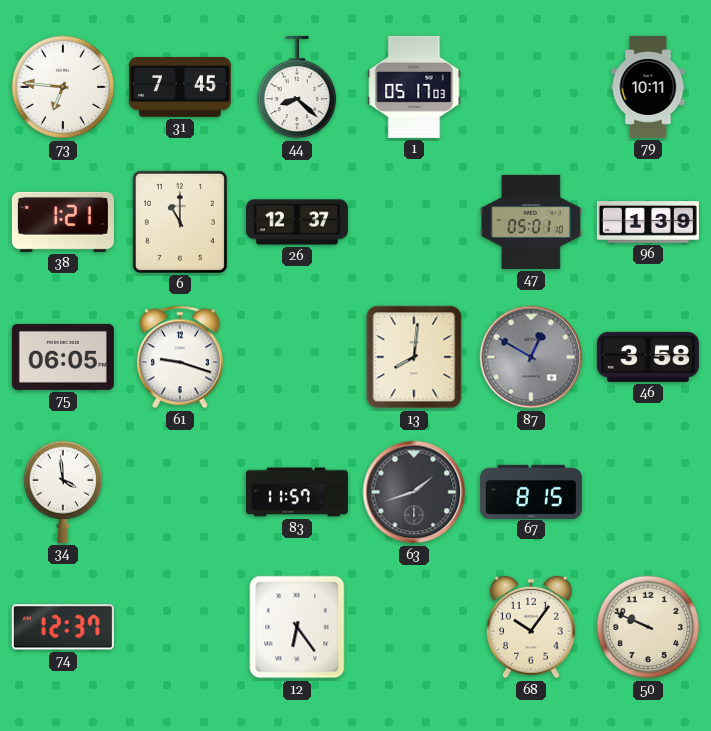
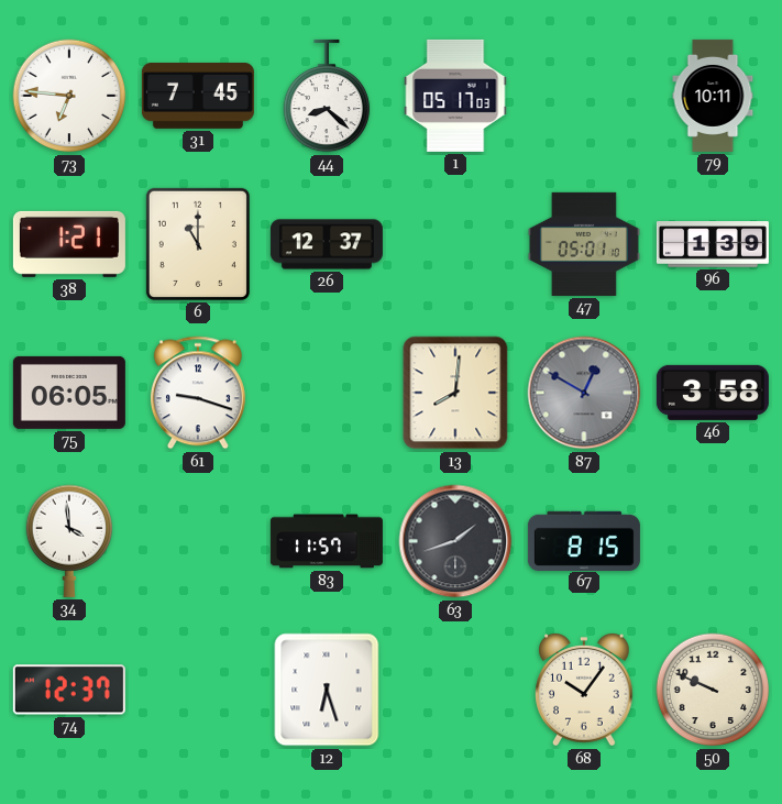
12: 6:24 -> 6:27 (327, 690)
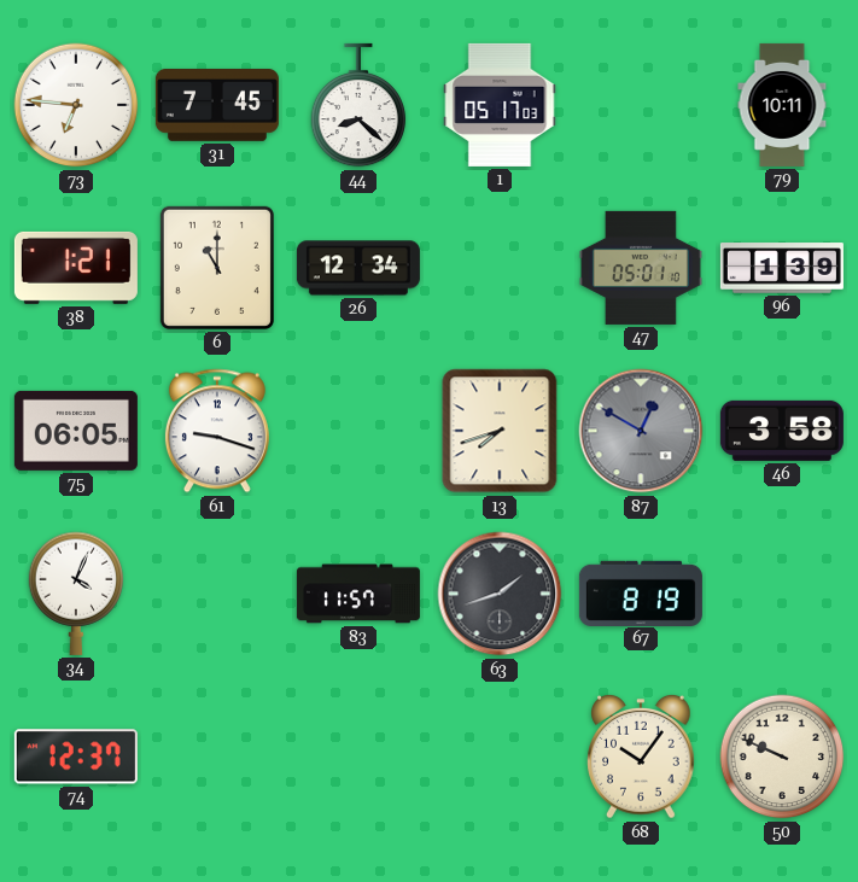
26: 12:37 -> 12:34 (358, 268)
13: 8:01 -> 7:42 (500, 431)
34: 3:59 -> 4:04 (76, 594)
67: 8:15 -> 8:19 (641, 592)
12: 6:27 -> none (327, 690)
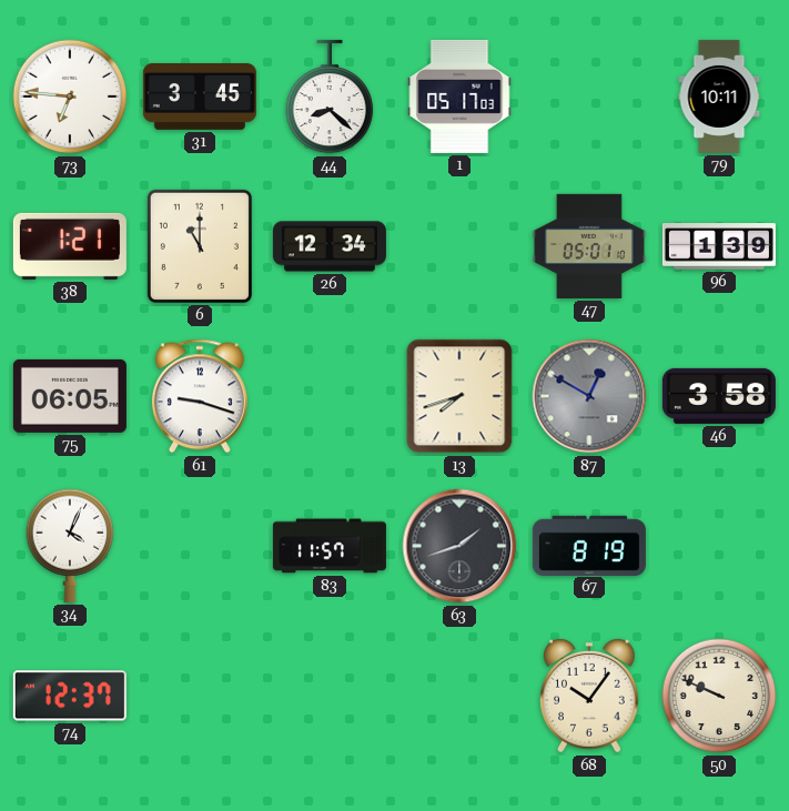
31: 7:45 -> 3:45 (200, 98)
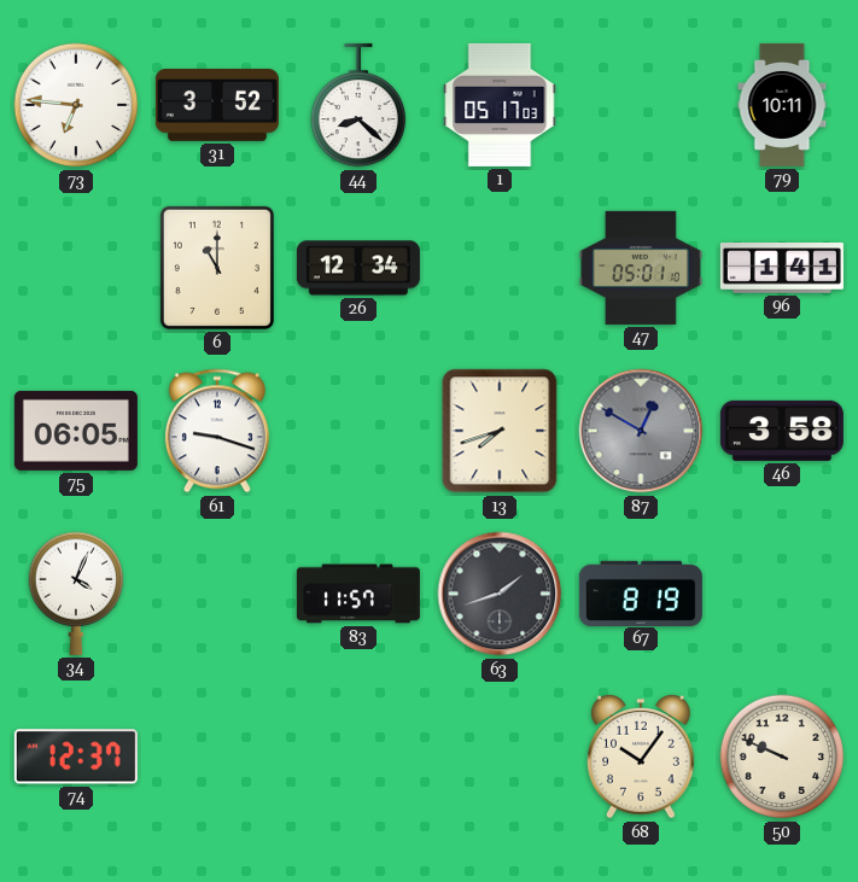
31: 3:45 -> 3:52 (217, 106)
38: 1:21 -> none (70, 246)
96: 1:39 -> 1:41 (782, 268)
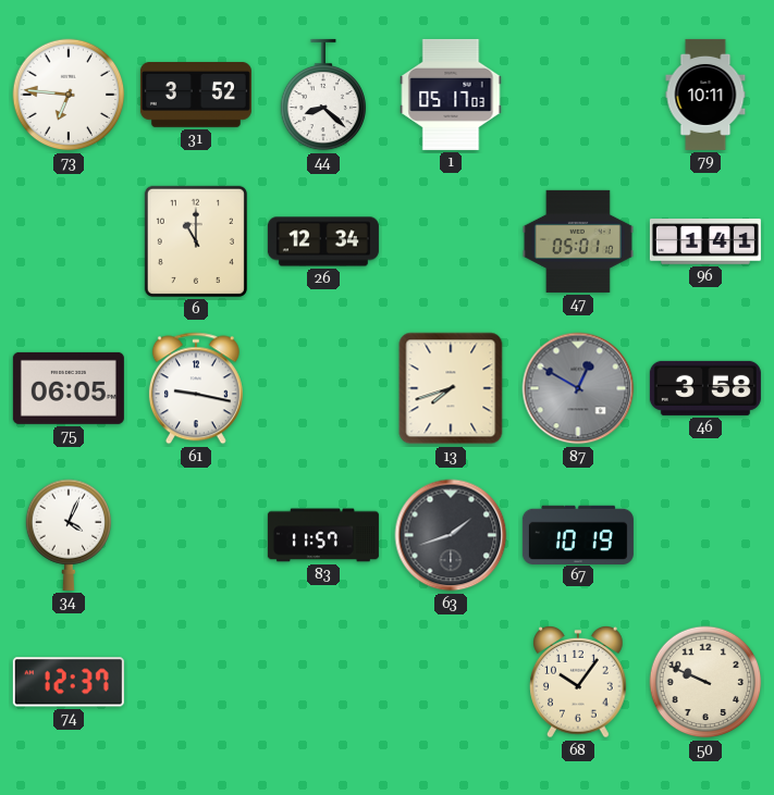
61: 9:18 -> 9:17 (196, 388)
67: 8:19 -> 10:19 (578, 534)
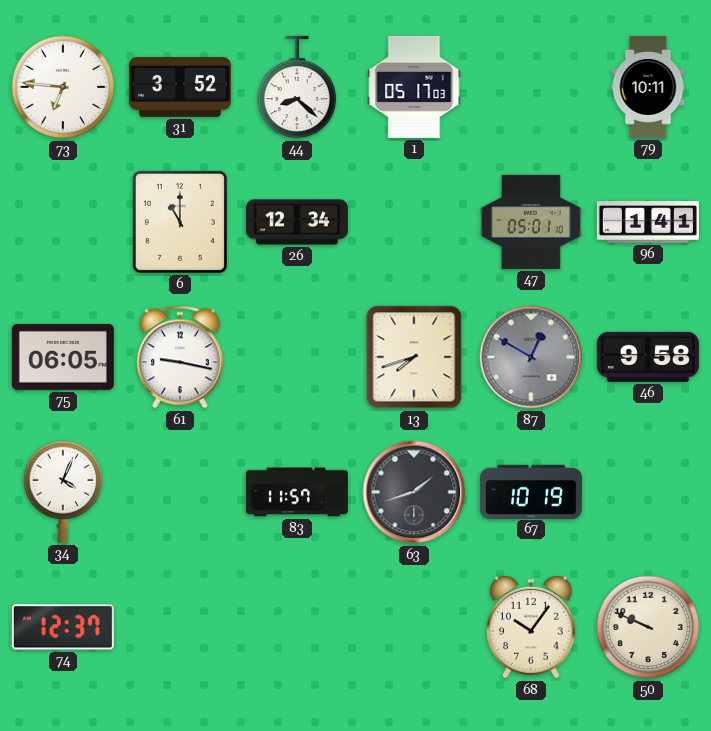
46: 3:58 -> 9:58 (648, 357)
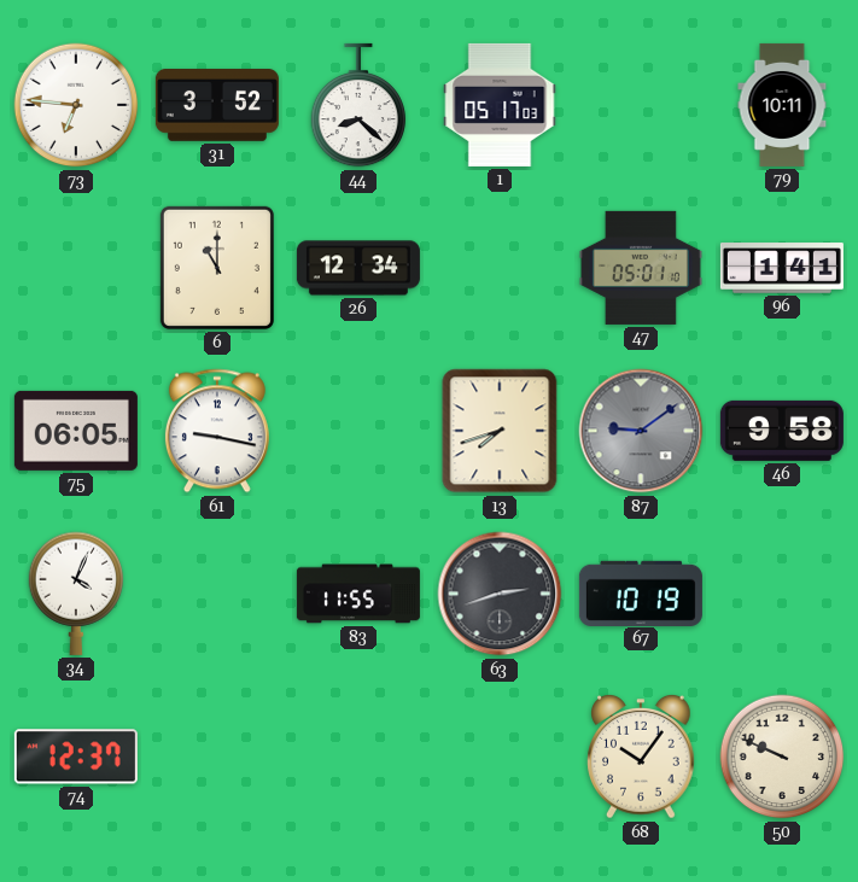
87: 12:50 -> 9:09 (641, 431)
83: 11:57 -> 11:55 (358, 594)
63: 1:42 -> 2:42 (500, 594)
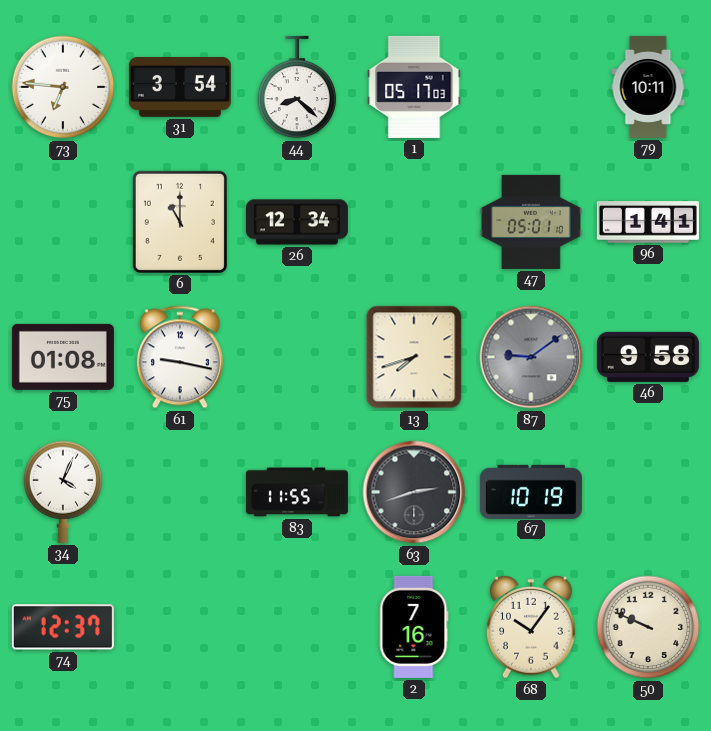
31: 3:52 -> 3:54 (180, 88)
75: 06:05 -> 01:08 (63, 357)
2: none -> 7:16 (414, 627)
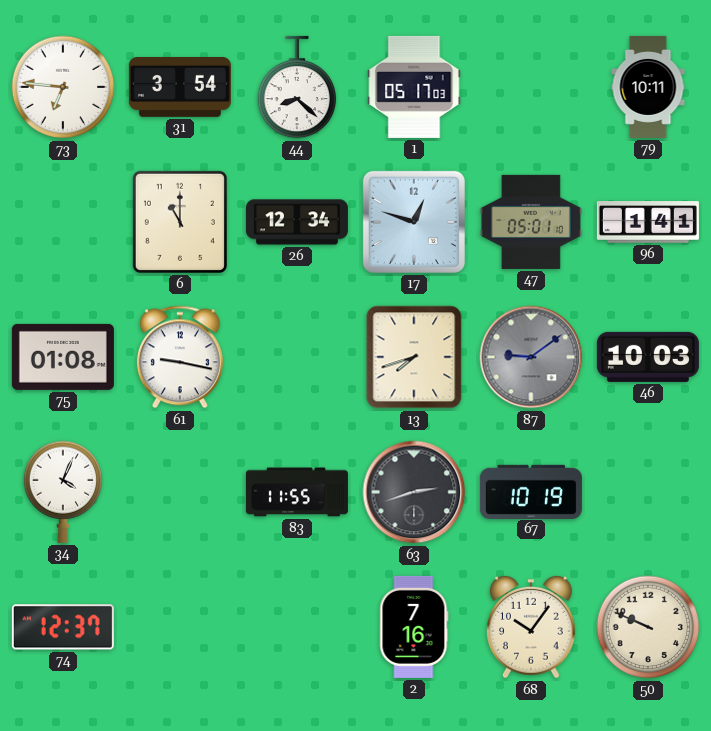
17: none -> 12:48 (414, 222)
46: 9:58 -> 10:03 (648, 357)
